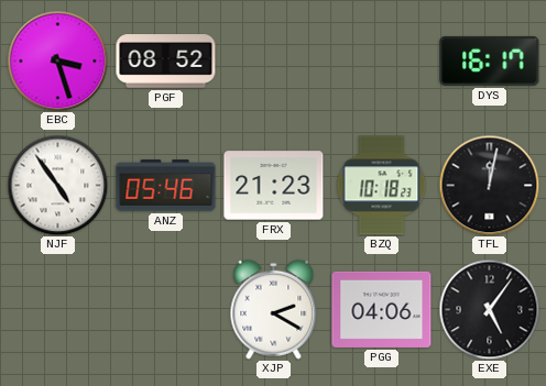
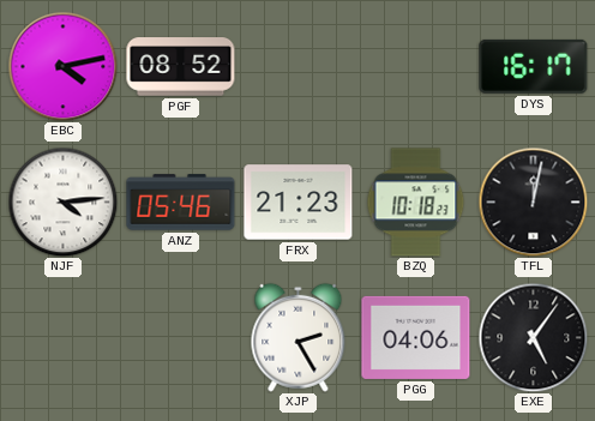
EBC: 3:27 -> 4:13 (62, 66)
NJF: 4:54 -> 4:14 (62, 202)
XJP: 2:20 -> 2:25 (299, 337)
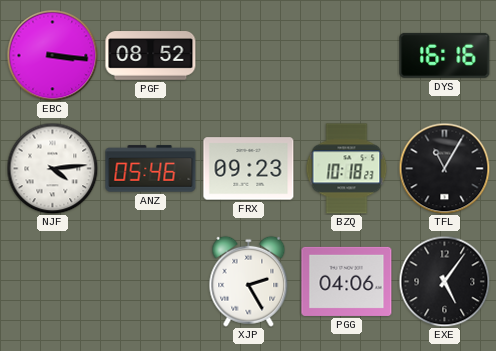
EBC: 4:13 -> 3:16 (52, 55)
DYS: 16:17 -> 16:16 (445, 55)
FRX: 21:23 -> 09:23 (249, 169)
TFL: 12:02 -> 11:05 (444, 168)
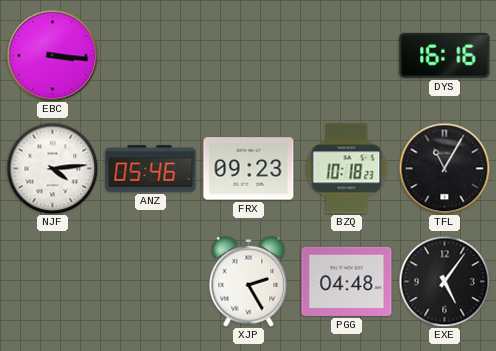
PGF: 08:52 -> none (151, 56)
PGG: 04:06 -> 04:48 (347, 281)
